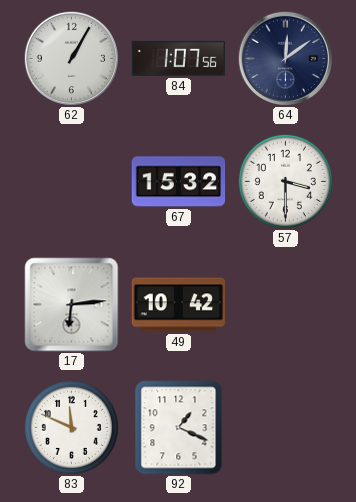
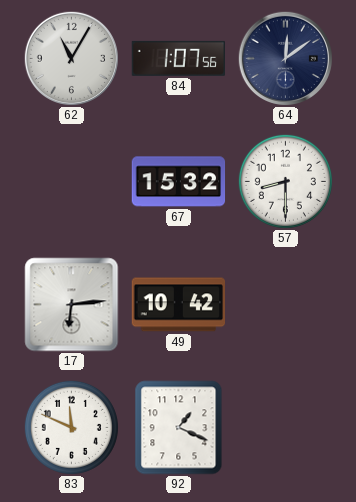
62: 1:05 -> 11:05 (71, 58)
57: 3:30 -> 8:30 (285, 181)
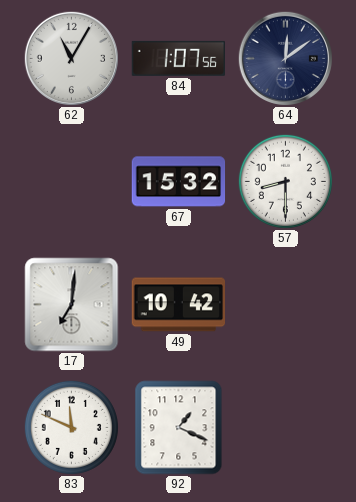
17: 6:14 -> 7:01 (72, 305)
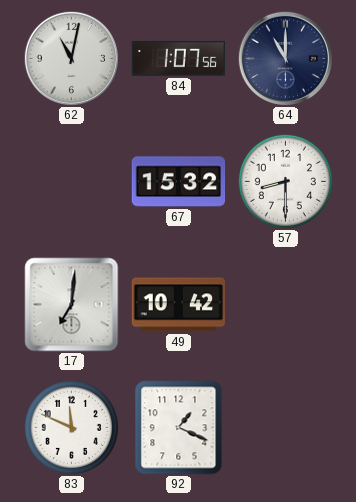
62: 11:05 -> 11:02 (71, 58)
64: 12:09 -> 11:00 (285, 58)
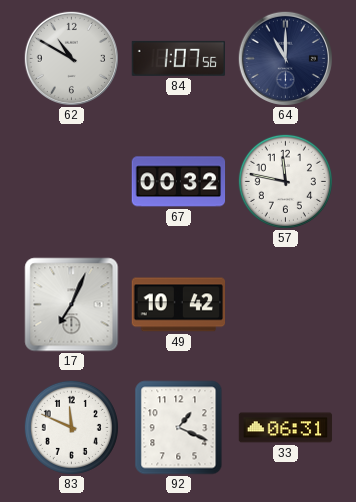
62: 11:02 -> 10:50 (71, 58)
67: 15:32 -> 00:32 (179, 182)
57: 8:30 -> 11:47 (285, 181)
17: 7:01 -> 7:04 (72, 305)
33: none -> 06:31 (286, 428)
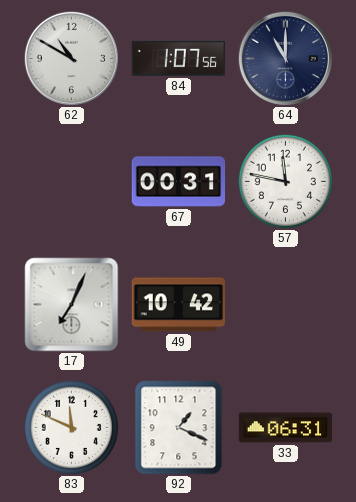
67: 00:32 -> 00:31 (179, 182)
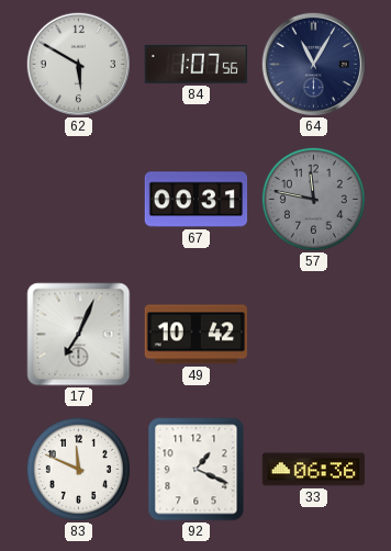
62: 10:50 -> 5:50 (78, 64)
64: 11:00 -> 11:05 (313, 64)
57 dial: white -> grey (313, 199)
33: 06:31 -> 06:36 (314, 470)
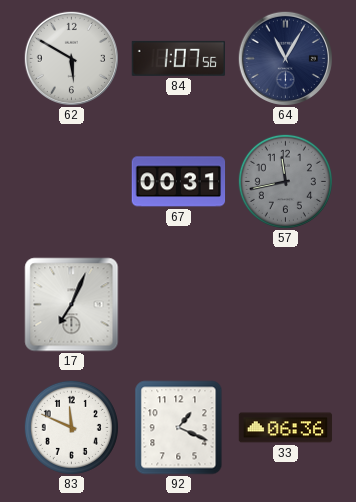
57: 11:47 -> 11:43 (285, 181)
49: 10:42 -> none (195, 335)
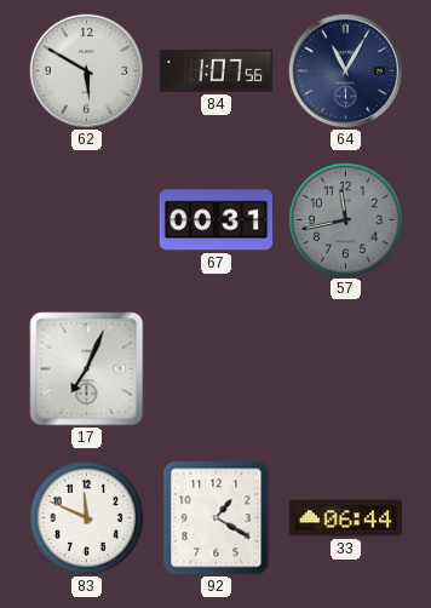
92: 1:19 -> 1:20 (217, 518)
33: 06:36 -> 06:44 (346, 518)
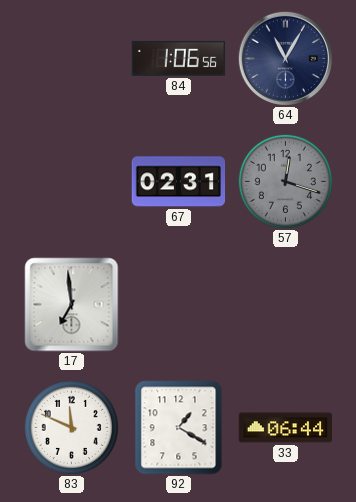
62: 5:50 -> none (86, 70)
84: 1:07 -> 1:06 (178, 58)
67: 00:31 -> 02:31 (179, 182)
57: 11:43 -> 12:18 (285, 181)
17: 7:04 -> 6:59 (72, 305)
